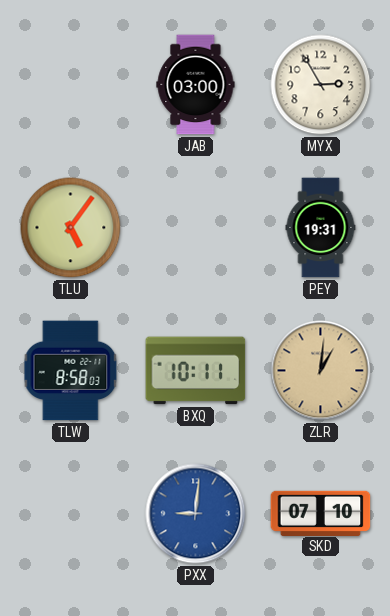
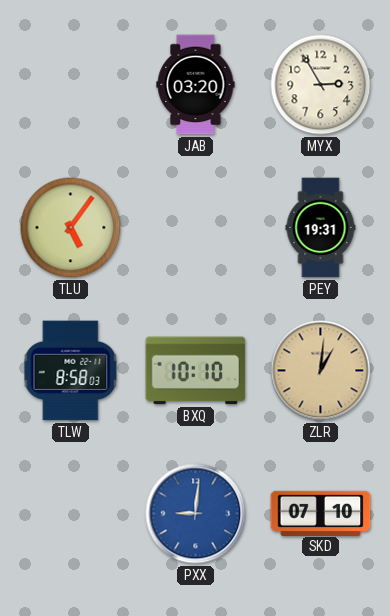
JAB: 03:00 -> 03:20 (196, 85)
BXQ: 10:11 -> 10:10 (196, 371)
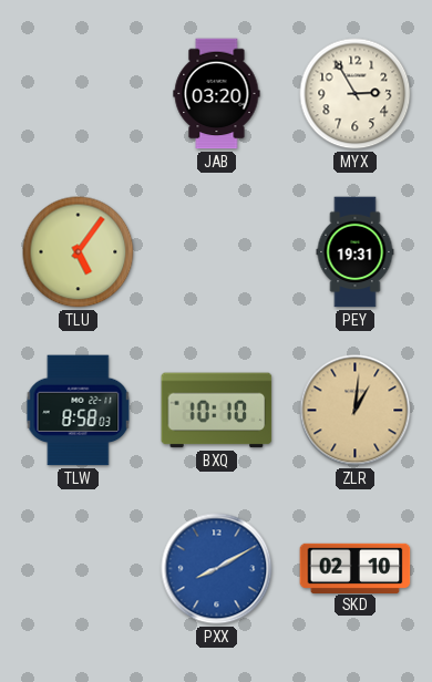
PXX: 9:01 -> 8:10 (217, 569)
SKD: 07:10 -> 02:10 (356, 568)
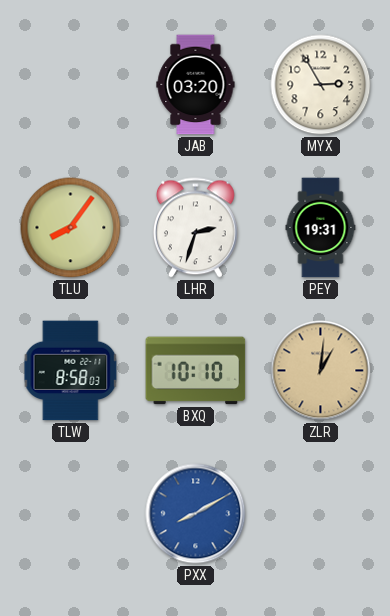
TLU: 5:06 -> 8:06 (71, 228)
LHR: none -> 2:33 (196, 228)
SKD: 02:10 -> none (356, 568)
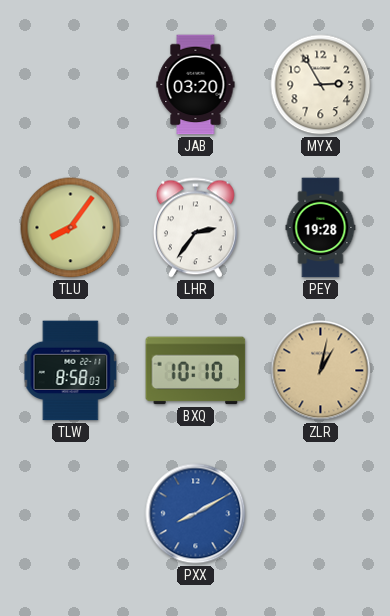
LHR: 2:33 -> 2:36 (196, 228)
PEY: 19:31 -> 19:28 (321, 228)
ZLR: 1:01 -> 1:02 (321, 371)
